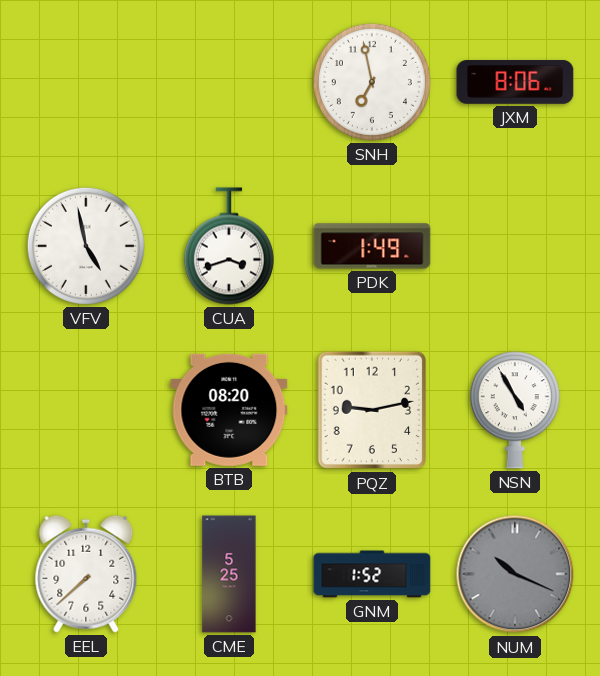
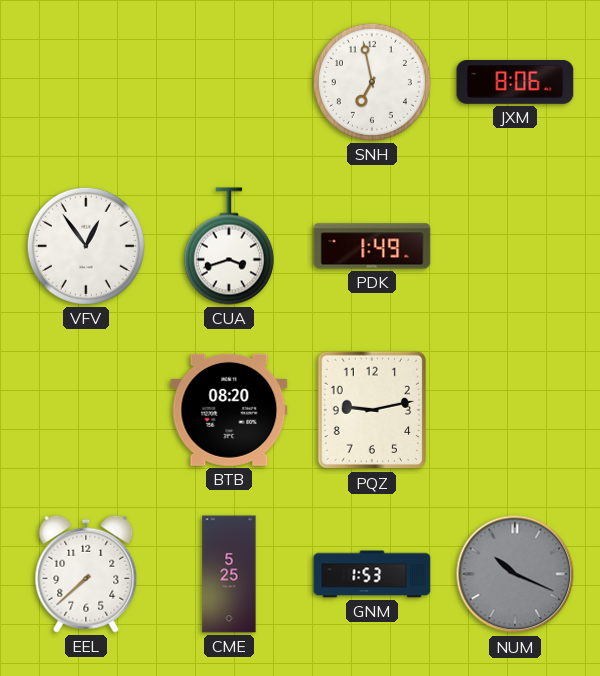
VFV: 4:58 -> 12:54 (86, 246)
NSN: 4:55 -> none (515, 410)
GNM: 1:52 -> 1:53 (372, 574)
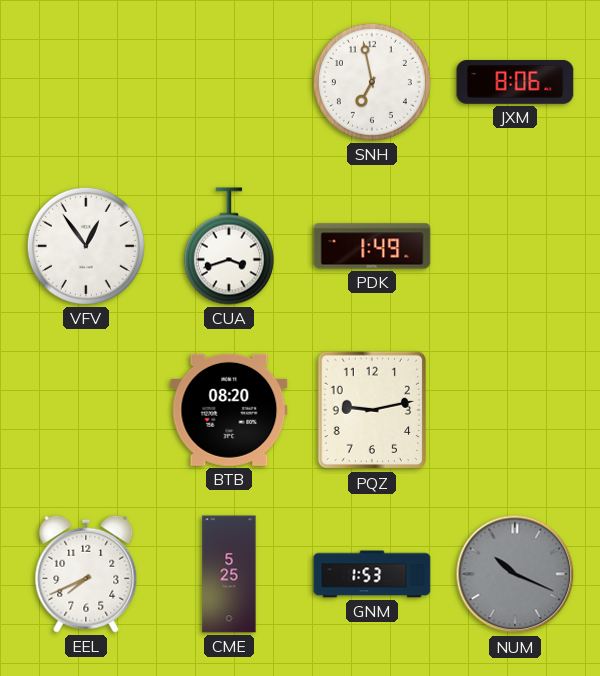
EEL: 7:38 -> 7:41 (86, 574)
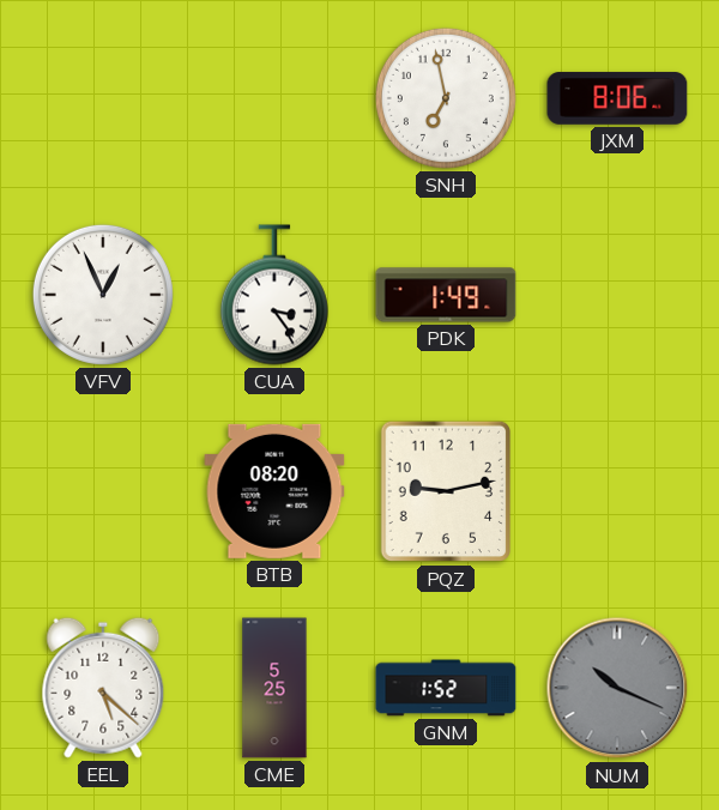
VFV: 12:54 -> 12:56 (103, 295)
CUA: 3:42 -> 3:24 (274, 295)
EEL: 7:41 -> 5:22 (103, 688)
GNM: 1:53 -> 1:52 (446, 688)
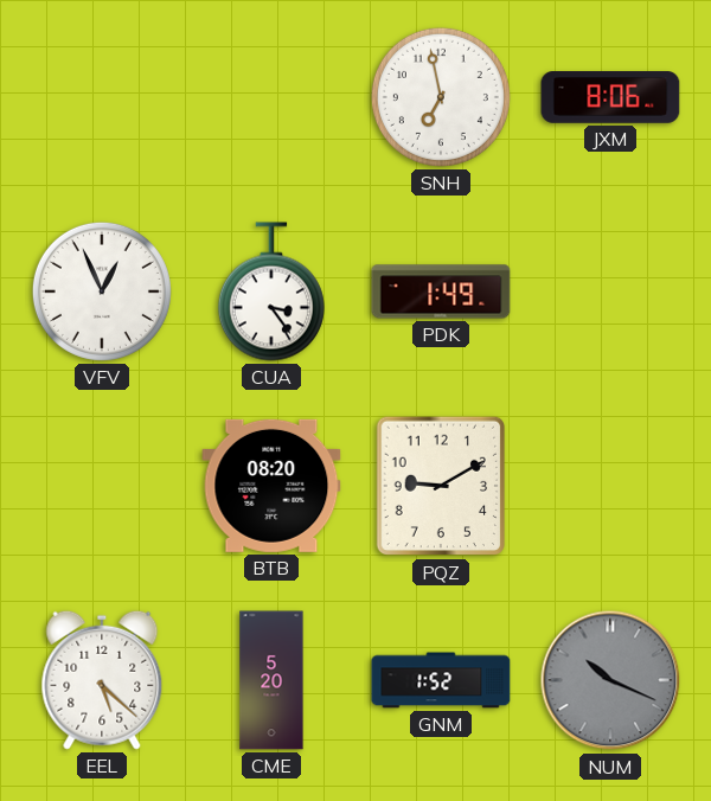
PQZ: 9:13 -> 9:10 (440, 486)
CME: 5:25 -> 5:20 (271, 680)
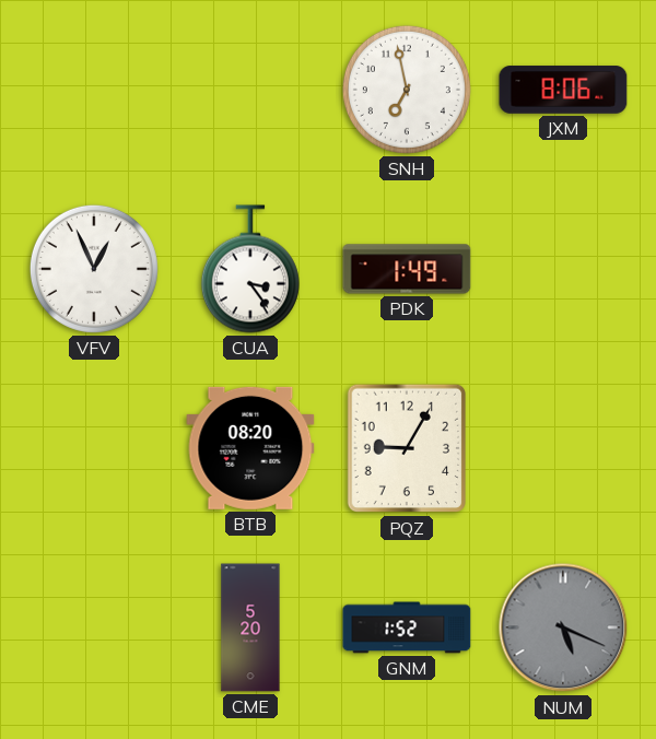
PQZ: 9:10 -> 9:05 (406, 448)
EEL: 5:22 -> none (102, 680)
NUM: 10:19 -> 5:19 (563, 627)
